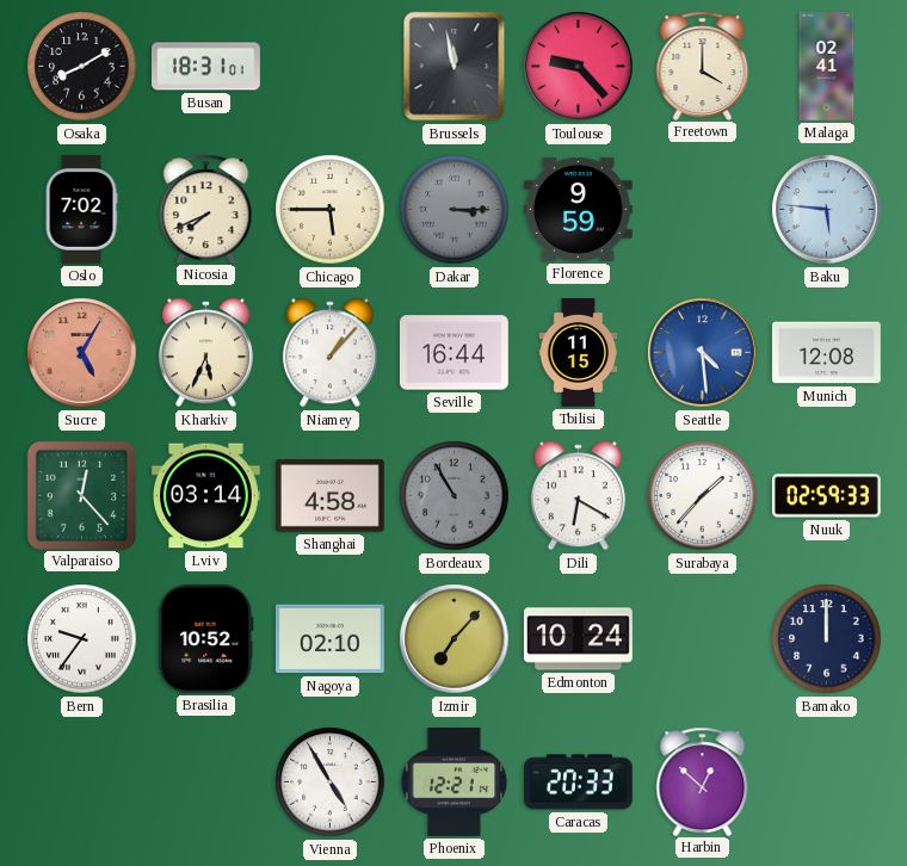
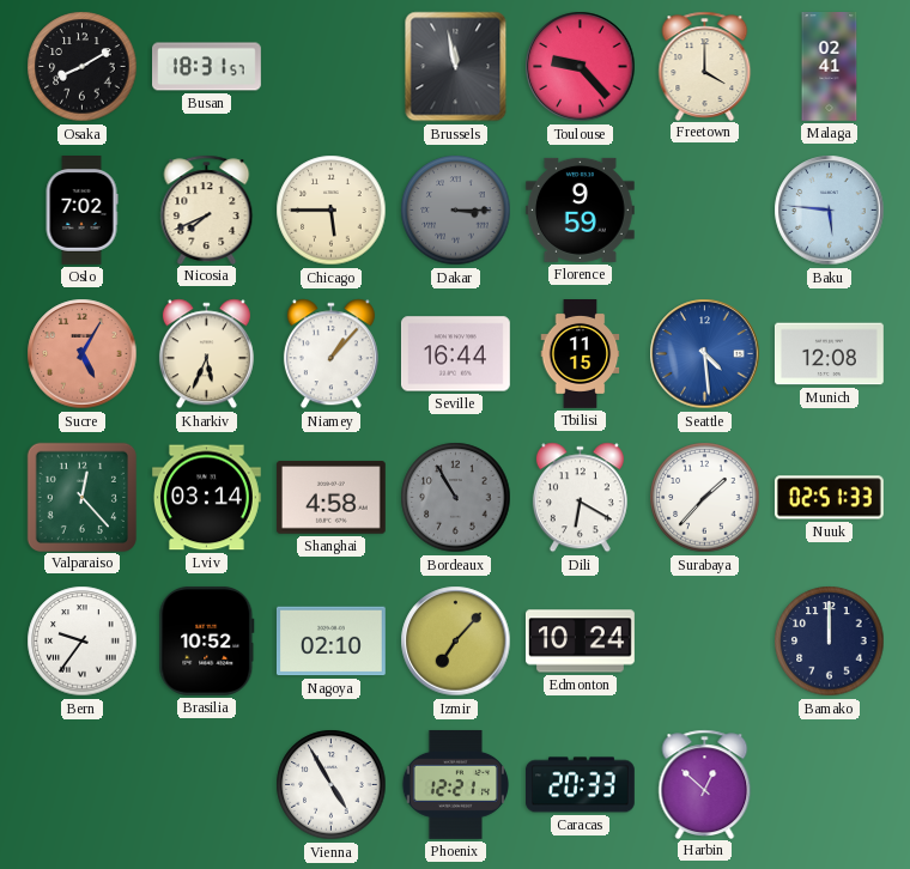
Busan: 18:31:01 -> 18:31:57 (207, 67)
Nuuk: 02:59 -> 02:51 (829, 498)
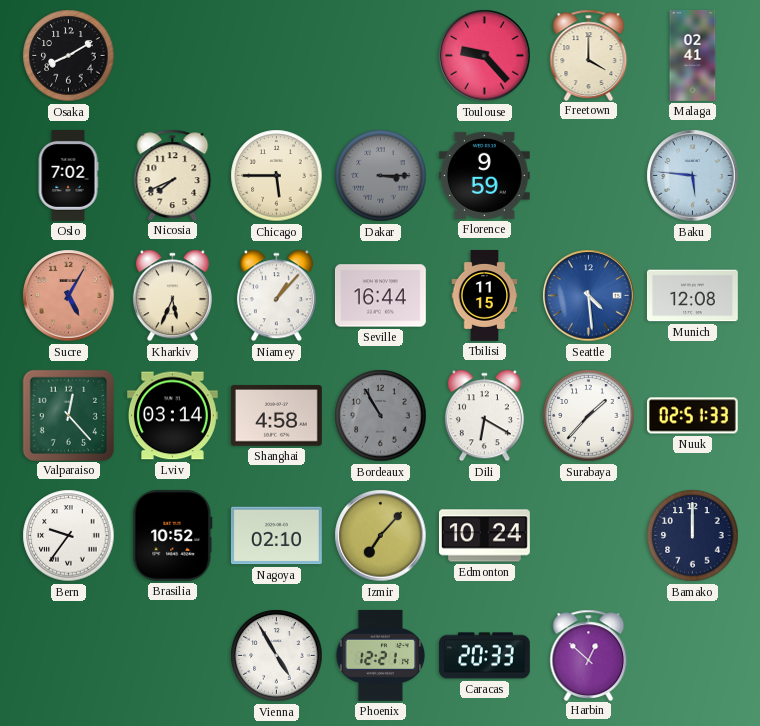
Busan: 18:31 -> none (207, 67)
Brussels: 11:58 -> none (456, 67)
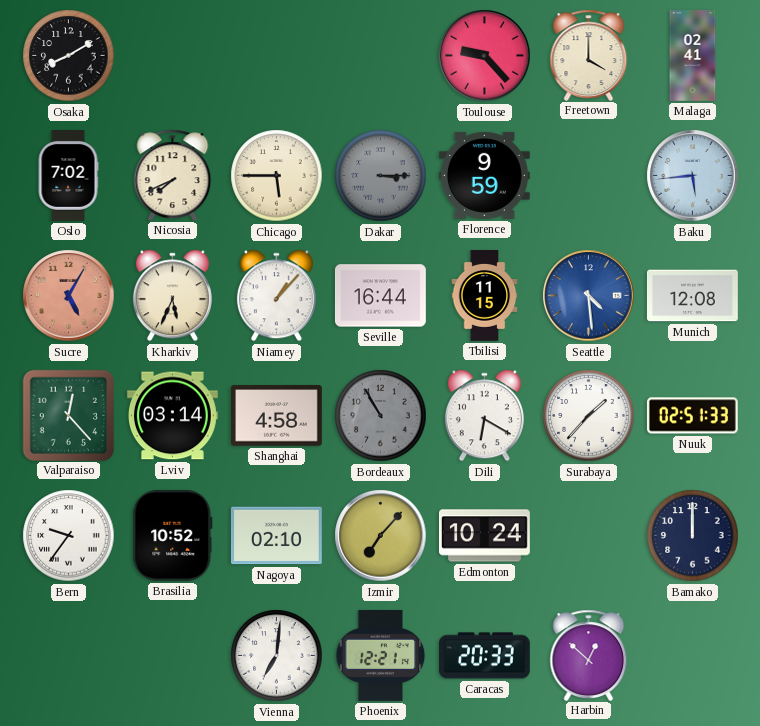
Baku: 5:46 -> 5:44 (693, 176)
Vienna: 4:55 -> 7:01 (277, 656)
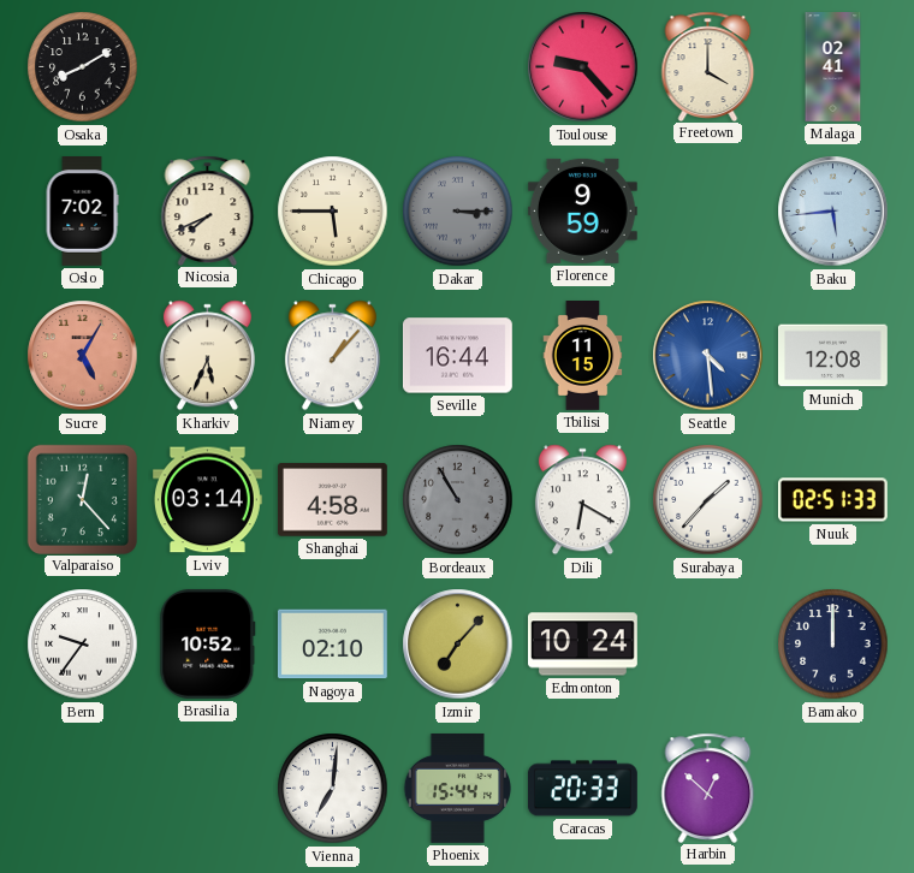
Phoenix: 12:21 -> 15:44 (458, 788)
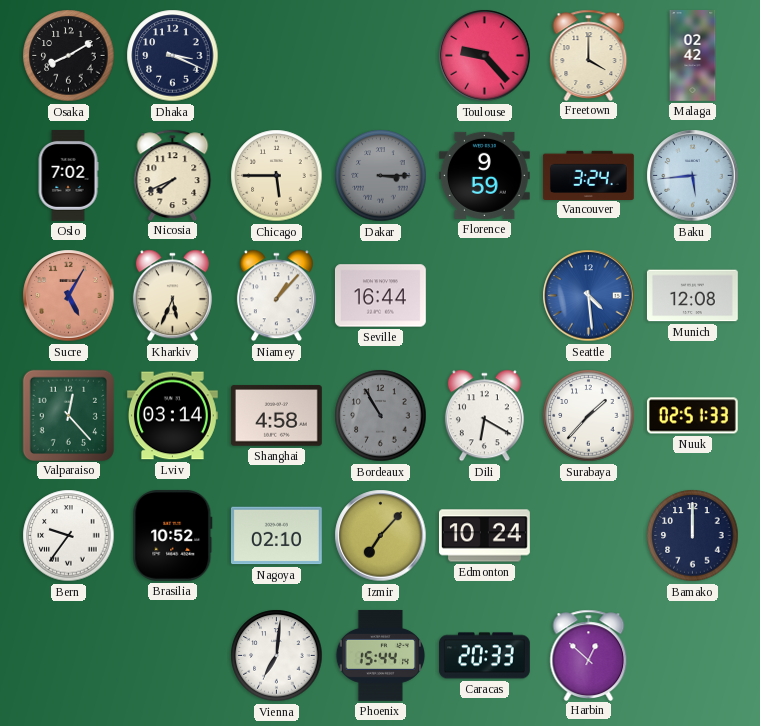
Dhaka: none -> 3:19 (173, 56)
Malaga: 02:41 -> 02:42 (693, 56)
Vancouver: none -> 3:24 (588, 175)
Tbilisi: 11:15 -> none (583, 356)
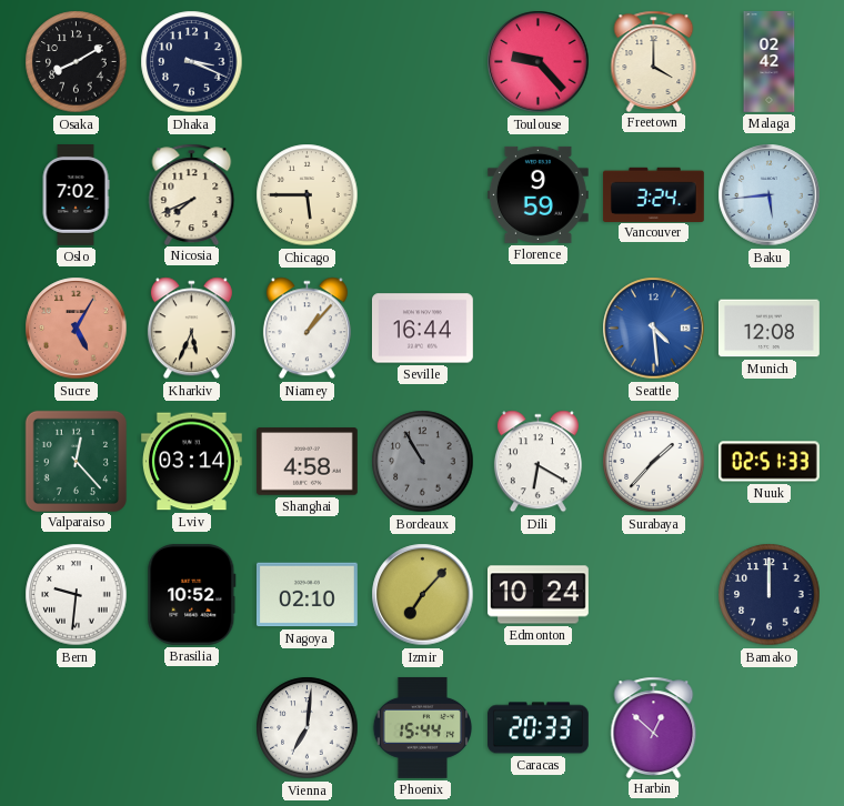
Dakar: 3:15 -> none (381, 176)
Bern: 9:36 -> 9:31 (77, 595)
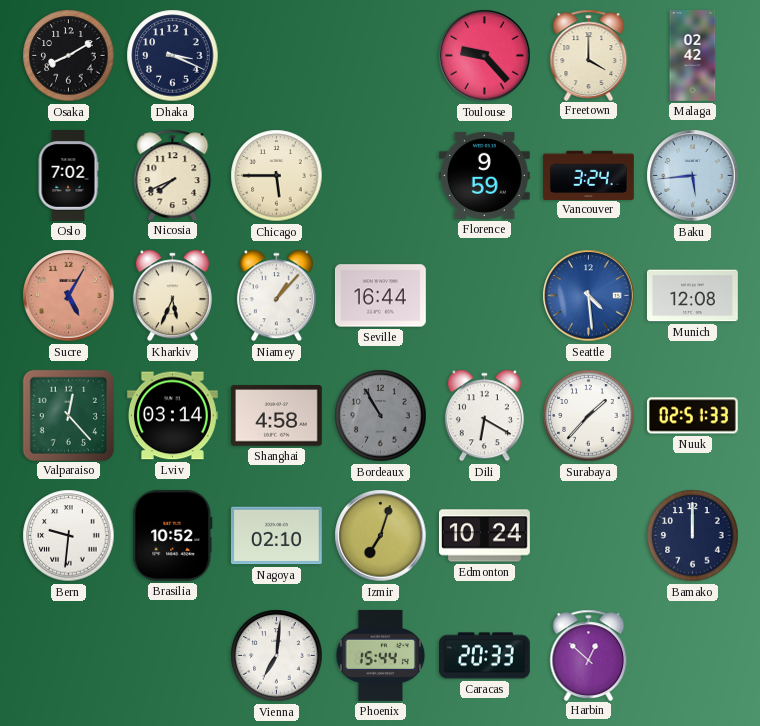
Izmir: 7:07 -> 7:03 (381, 536)
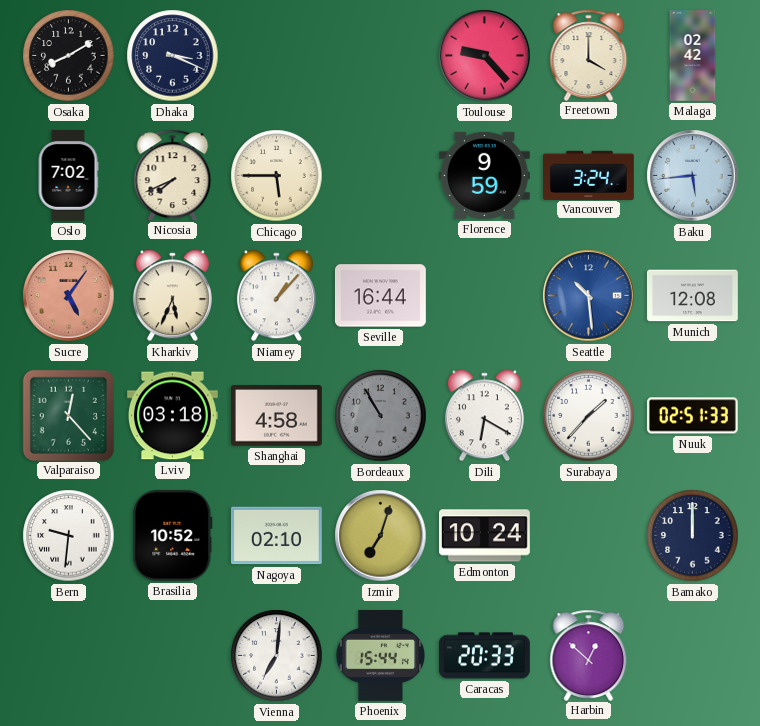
Sucre: 5:05 -> 5:06 (69, 296)
Seattle: 4:29 -> 10:29 (589, 296)
Lviv: 03:14 -> 03:18 (172, 416)
